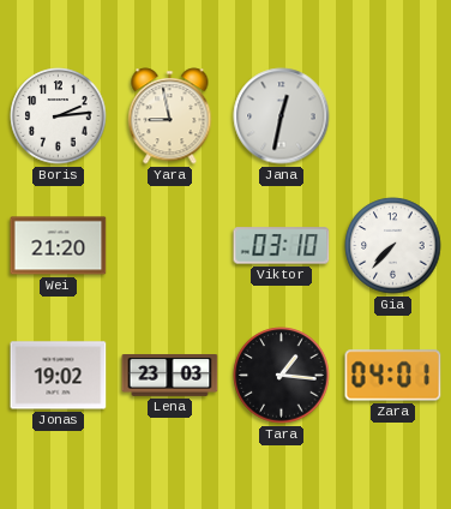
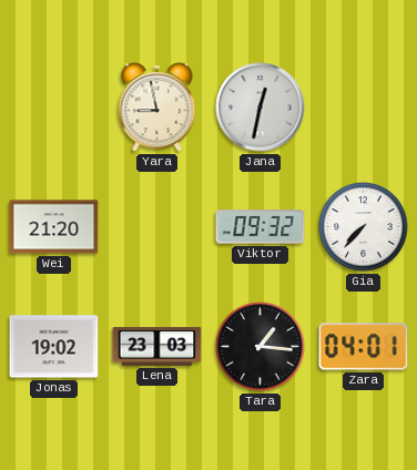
Boris: 2:14 -> none (59, 116)
Viktor: 03:10 -> 09:32 (261, 227)
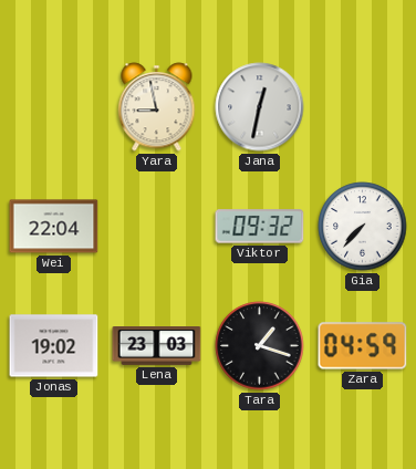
Wei: 21:20 -> 22:04 (54, 227)
Tara: 1:16 -> 1:18 (260, 346)
Zara: 04:01 -> 04:59 (363, 346)
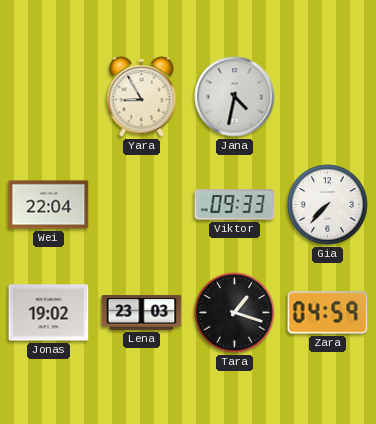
Yara: 8:58 -> 8:55 (142, 97)
Jana: 12:32 -> 4:32 (235, 97)
Viktor: 09:32 -> 09:33 (235, 205)
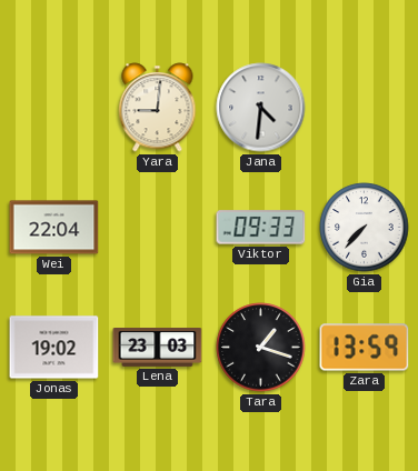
Yara: 8:55 -> 9:01 (158, 108)
Jana: 4:32 -> 4:31 (261, 108)
Zara: 04:59 -> 13:59 (365, 348)
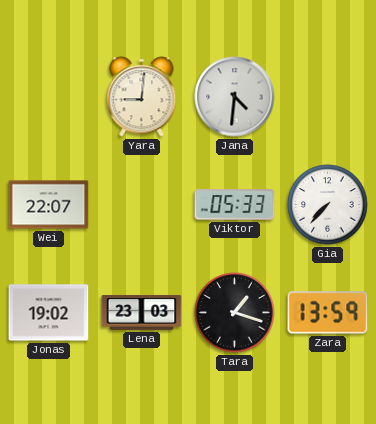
Wei: 22:04 -> 22:07 (49, 205)
Viktor: 09:33 -> 05:33 (235, 205)
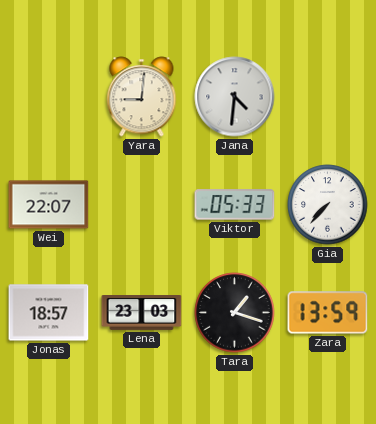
Jonas: 19:02 -> 18:57 (49, 313)
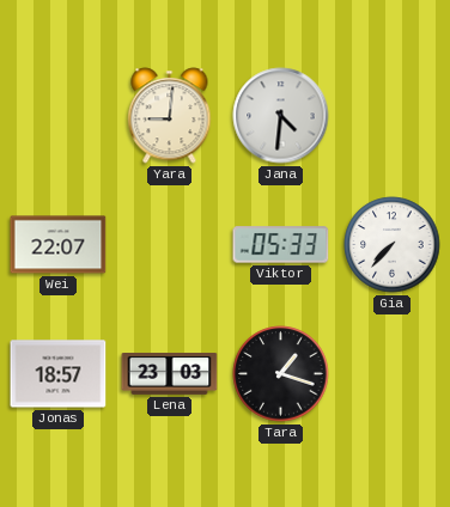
Zara: 13:59 -> none (328, 313)
